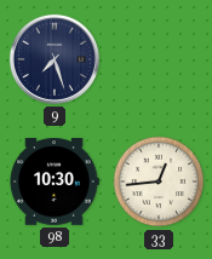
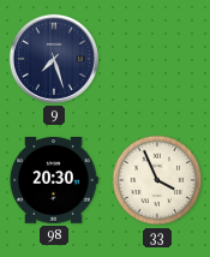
98: 10:30 -> 20:30 (54, 181)
33: 12:44 -> 3:56 (157, 180)
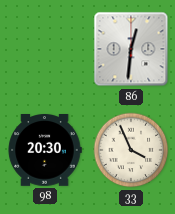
9: 7:27 -> none (54, 59)
86: none -> 12:31 (131, 49)
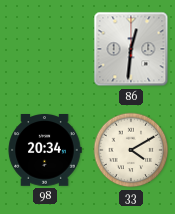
98: 20:30 -> 20:34 (45, 151)
33: 3:56 -> 4:10 (131, 150)
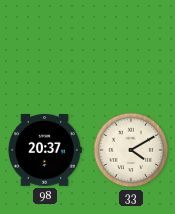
86: 12:31 -> none (131, 49)
98: 20:34 -> 20:37 (45, 151)
